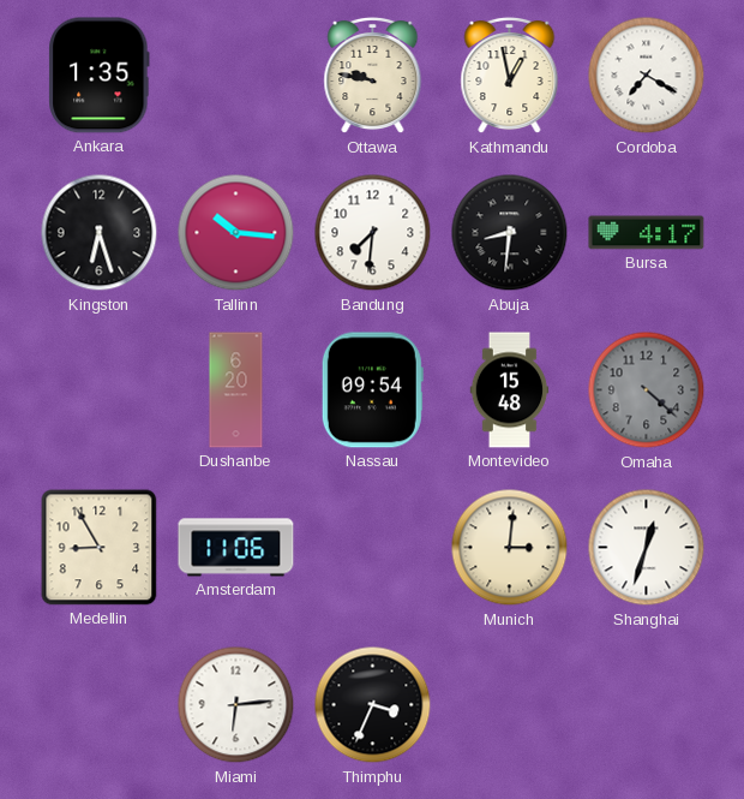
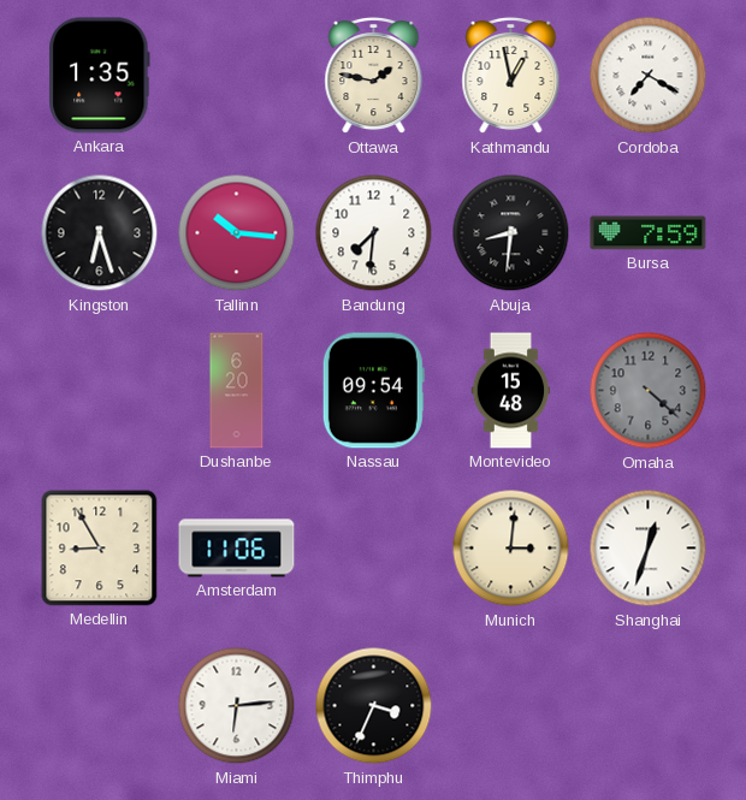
Ottawa: 9:47 -> 1:47 (374, 76)
Bursa: 4:17 -> 7:59 (649, 233)
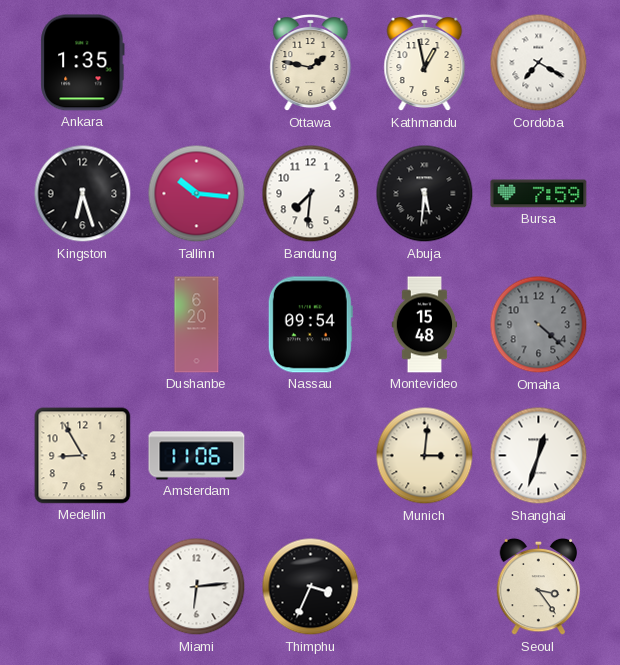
Abuja: 8:31 -> 5:31 (425, 194)
Seoul: none -> 3:24 (539, 587)
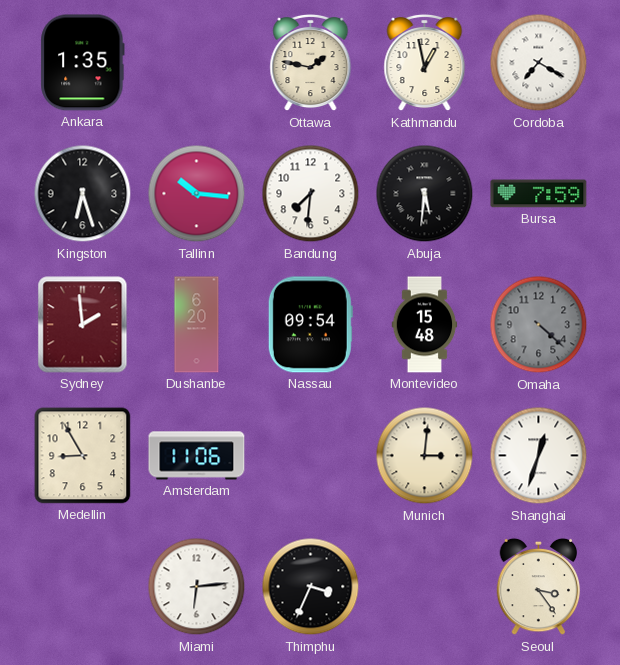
Sydney: none -> 1:59 (83, 325)
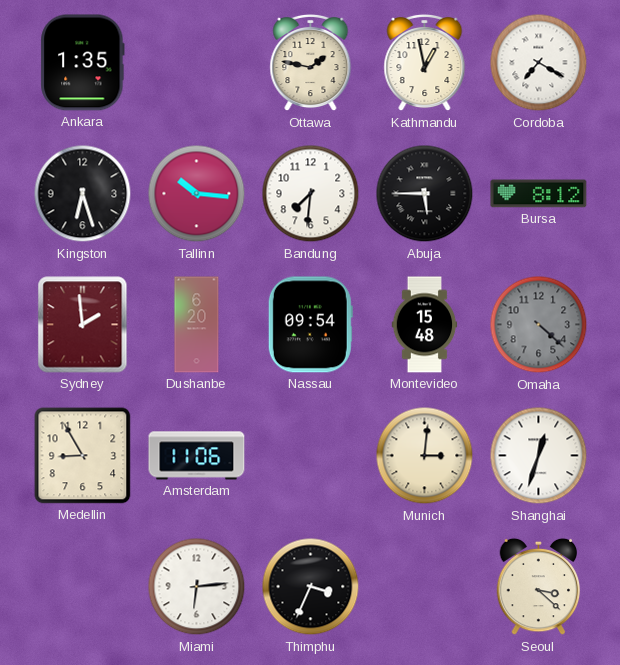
Abuja: 5:31 -> 5:45 (425, 194)
Bursa: 7:59 -> 8:12 (539, 194)
Seoul: 3:24 -> 3:22 (539, 587)
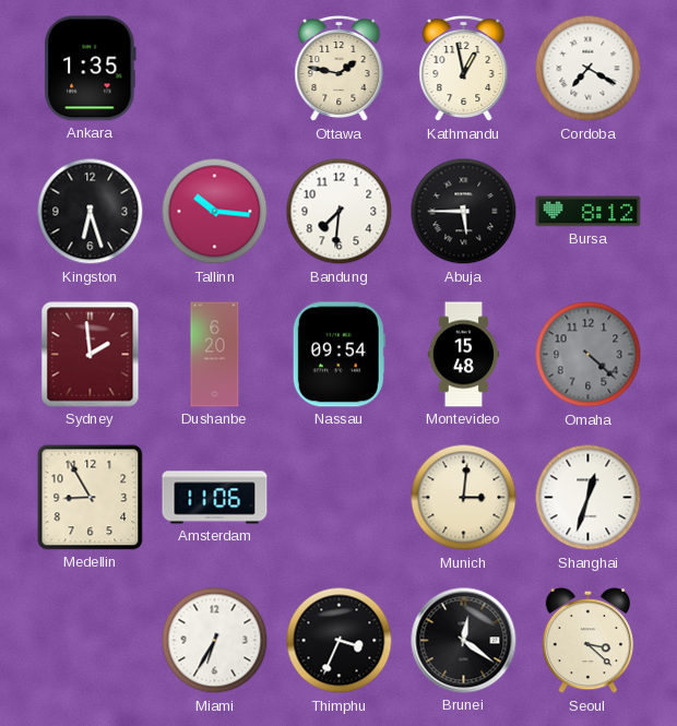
Miami: 6:14 -> 6:35 (215, 641)
Brunei: none -> 12:21 (464, 641)
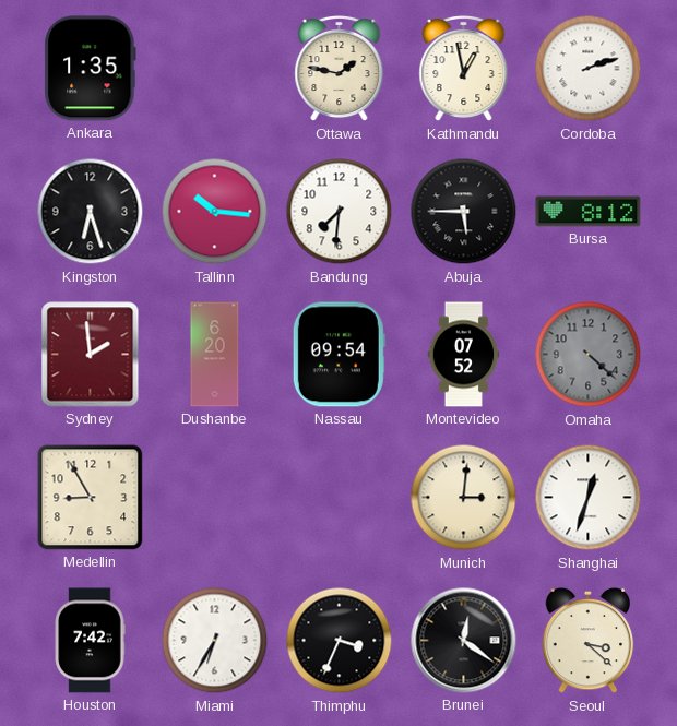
Cordoba: 7:20 -> 2:12 (589, 69)
Montevideo: 15:48 -> 07:52 (464, 355)
Amsterdam: 11:06 -> none (215, 498)
Houston: none -> 7:42 (90, 641)
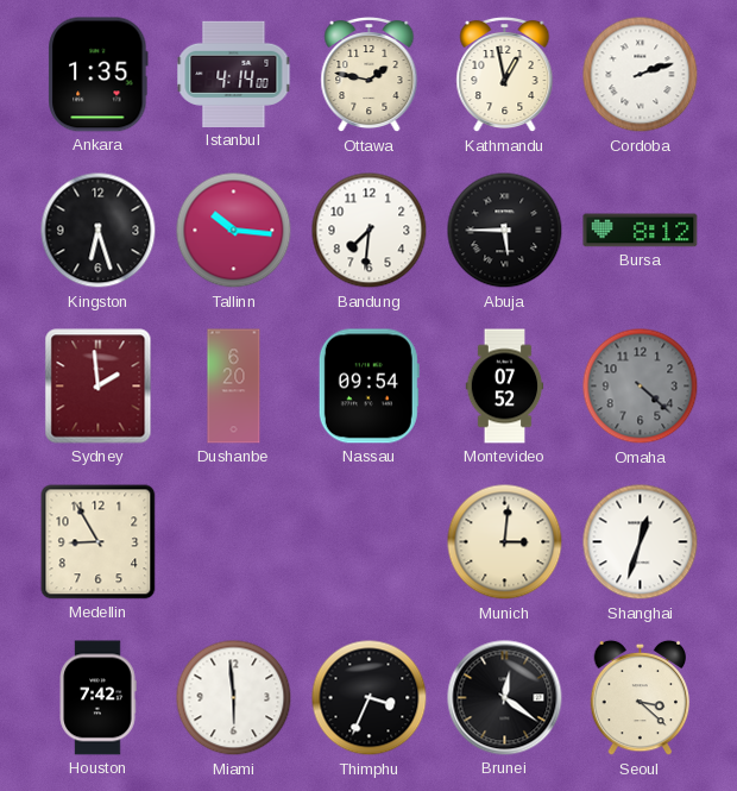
Istanbul: none -> 4:14 (234, 74)
Miami: 6:35 -> 5:59 (234, 698)
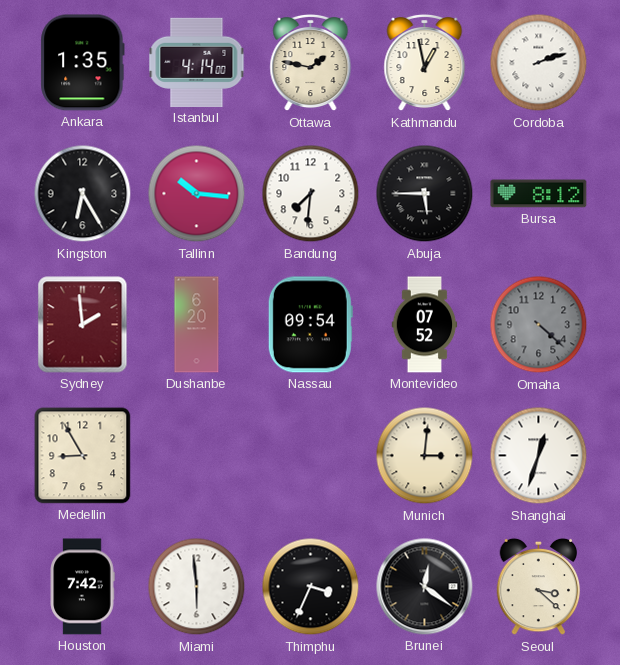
Kingston: 6:27 -> 6:25 (83, 194)
